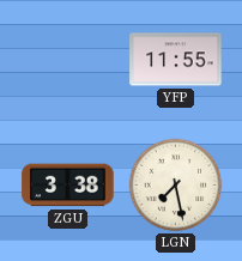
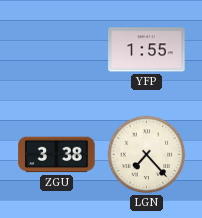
YFP: 11:55 -> 1:55 (147, 50)
LGN: 7:28 -> 7:23 (147, 155)
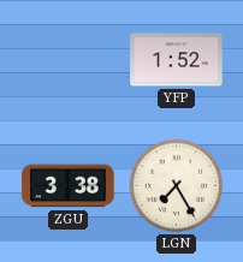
YFP: 1:55 -> 1:52 (177, 60)
LGN: 7:23 -> 7:25 (177, 186)
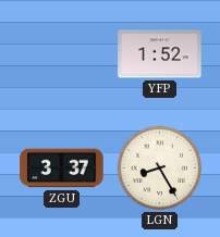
ZGU: 3:38 -> 3:37 (62, 169)
LGN: 7:25 -> 8:25 (160, 169)
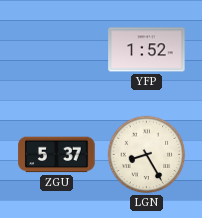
ZGU: 3:37 -> 5:37 (57, 155)
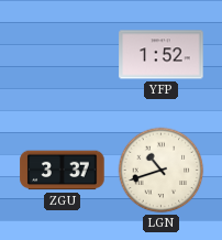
ZGU: 5:37 -> 3:37 (63, 171)
LGN: 8:25 -> 10:42 (162, 171)
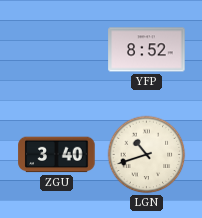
YFP: 1:52 -> 8:52 (147, 50)
ZGU: 3:37 -> 3:40 (57, 155)
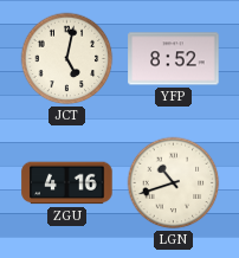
JCT: none -> 5:02 (67, 59)
ZGU: 3:40 -> 4:16 (67, 183)
